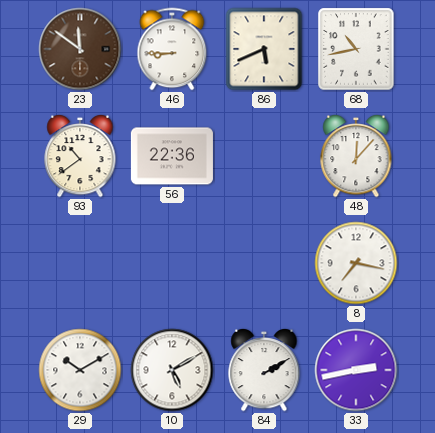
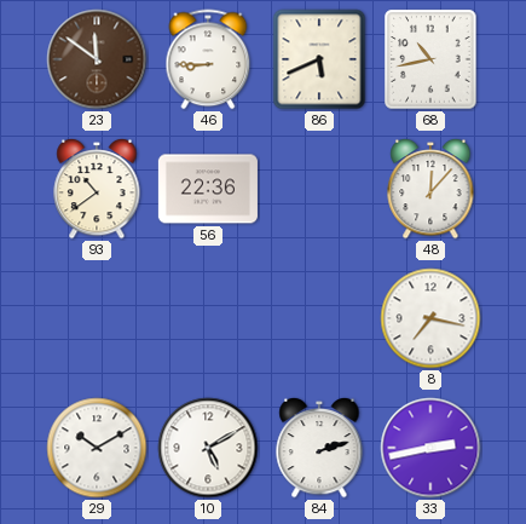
84: 2:10 -> 2:12 (319, 448)
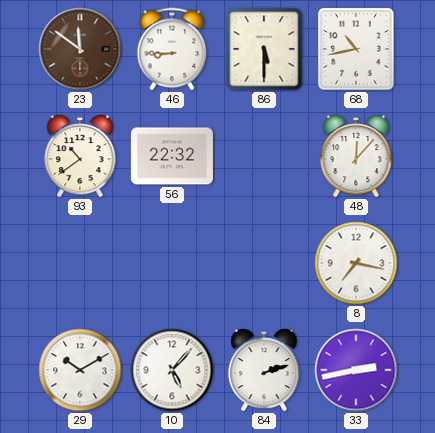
86: 5:41 -> 5:30 (264, 49)
56: 22:36 -> 22:32 (172, 156)
10: 5:10 -> 5:07 (172, 370)
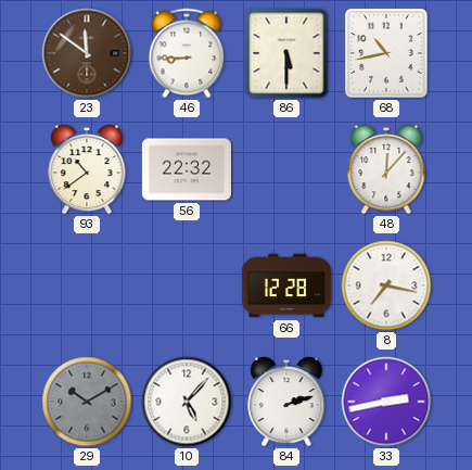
66: none -> 12:28 (286, 285)
29 dial: white -> grey (87, 402)
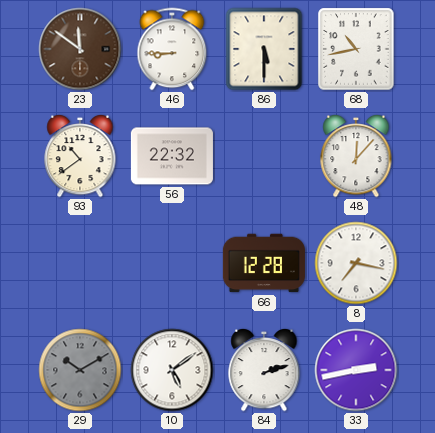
10: 5:07 -> 5:09 (172, 370)
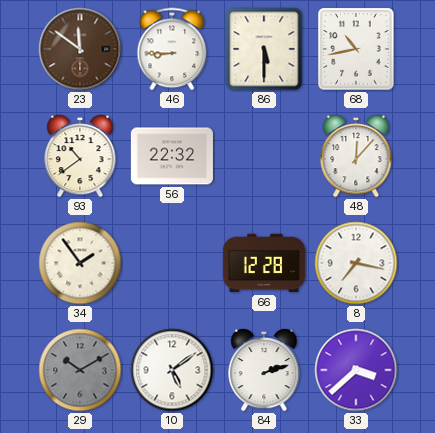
34: none -> 1:54 (80, 263)
33: 2:43 -> 3:38 (356, 370)
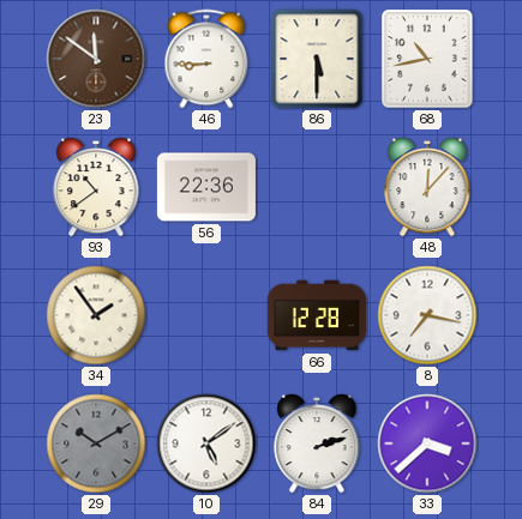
56: 22:32 -> 22:36 (206, 187)
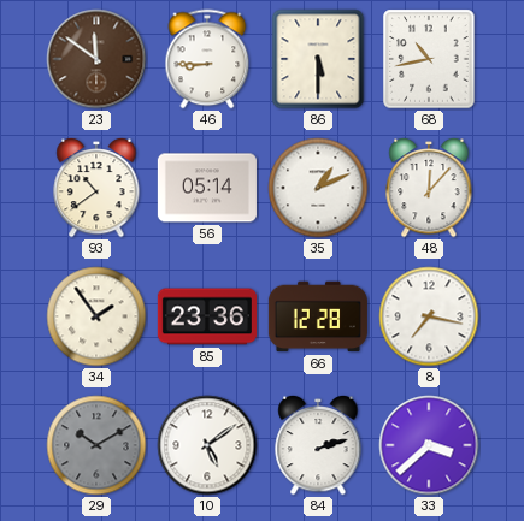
56: 22:36 -> 05:14 (207, 188)
35: none -> 1:11 (318, 188)
85: none -> 23:36 (207, 316)
